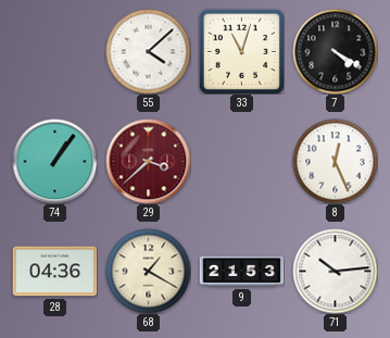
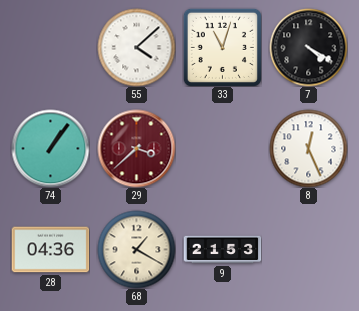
71: 10:14 -> none (335, 271)
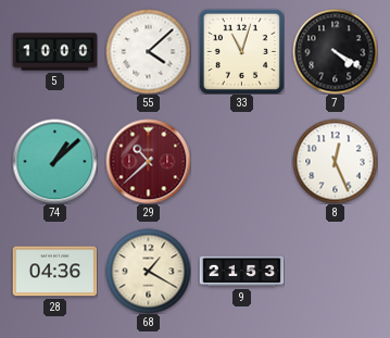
5: none -> 10:00 (54, 52)
74: 1:06 -> 1:08 (54, 161)
29: 3:38 -> 10:38 (148, 161)
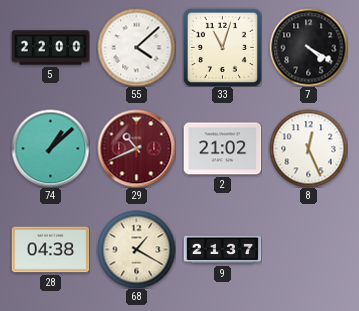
5: 10:00 -> 22:00 (50, 48)
29: 10:38 -> 10:41 (136, 148)
2: none -> 21:02 (222, 149)
28: 04:36 -> 04:38 (50, 250)
9: 21:53 -> 21:37 (222, 250)
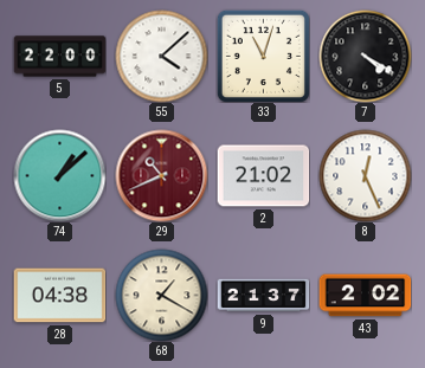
43: none -> 2:02 (365, 296)
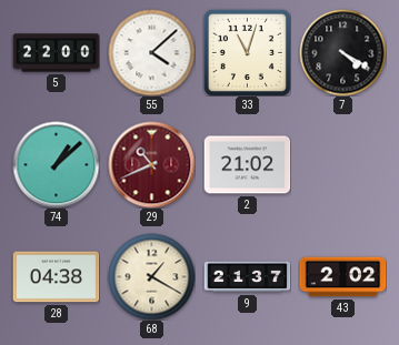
8: 12:26 -> none (365, 175)
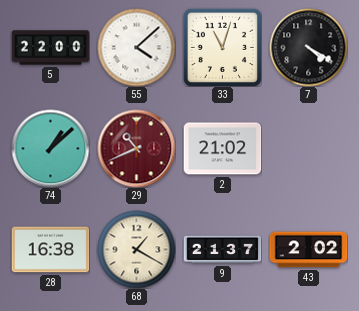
28: 04:38 -> 16:38 (50, 250)
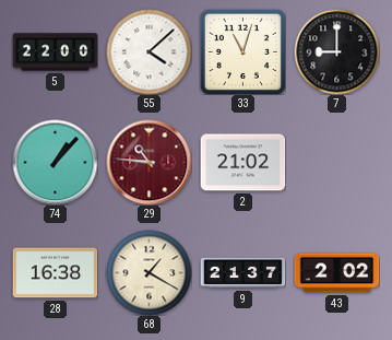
7: 4:20 -> 9:00 (336, 51)
74: 1:08 -> 1:07 (55, 162)
29: 10:41 -> 10:46 (149, 162)
